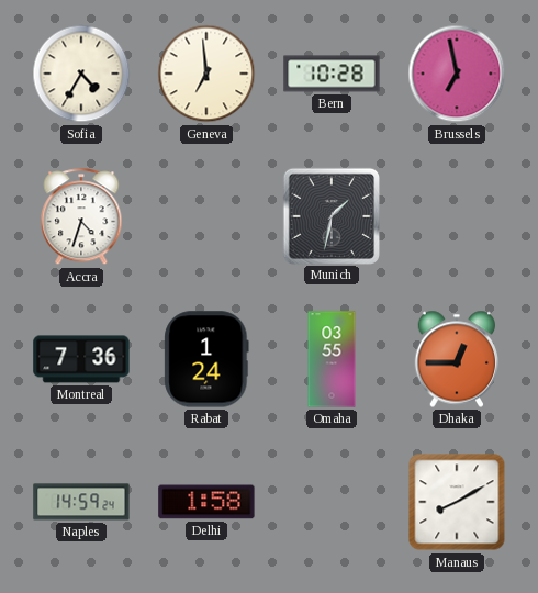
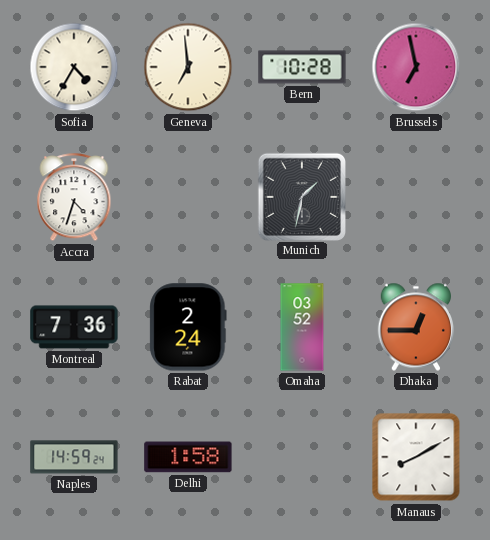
Rabat: 1:24 -> 2:24 (188, 327)
Omaha: 03:55 -> 03:52 (302, 327)
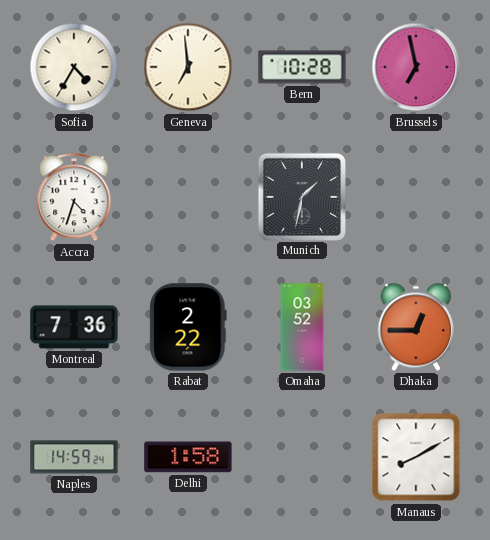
Rabat: 2:24 -> 2:22 (188, 327)
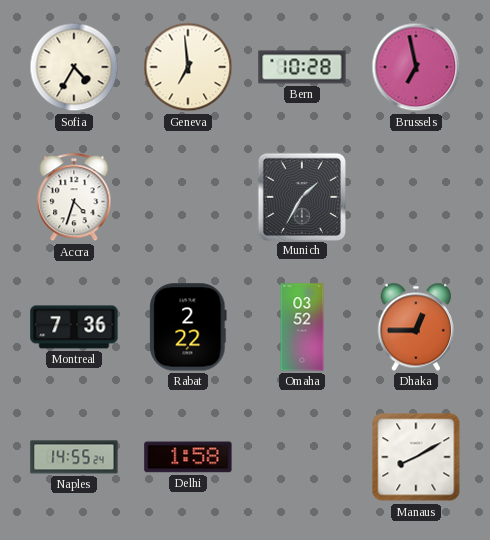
Munich: 1:32 -> 1:35 (301, 196)
Naples: 14:59 -> 14:55 (74, 457)
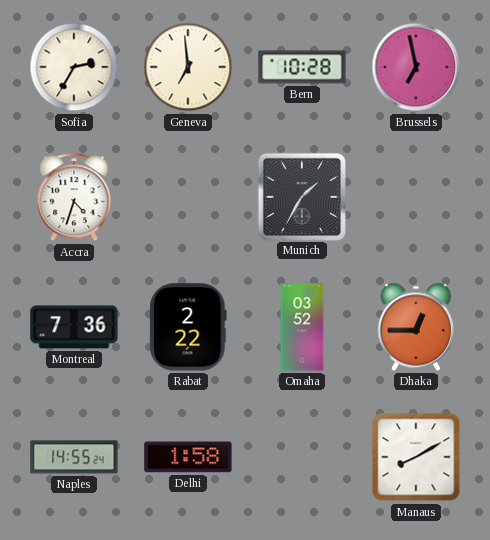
Sofia: 4:35 -> 2:35 (74, 67)
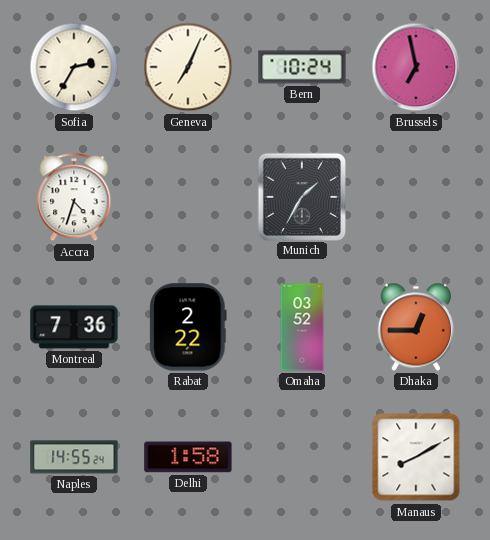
Geneva: 6:59 -> 7:04 (188, 67)
Bern: 10:28 -> 10:24 (302, 67)
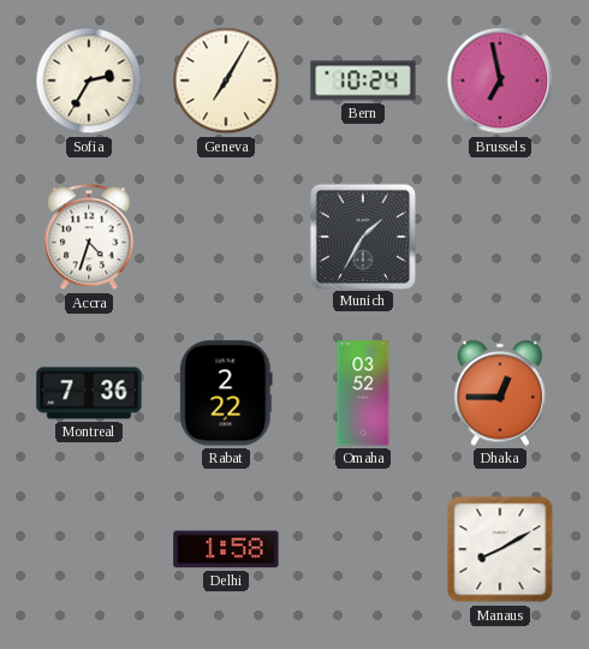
Geneva: 7:04 -> 7:05 (226, 81)
Naples: 14:55 -> none (74, 457)
